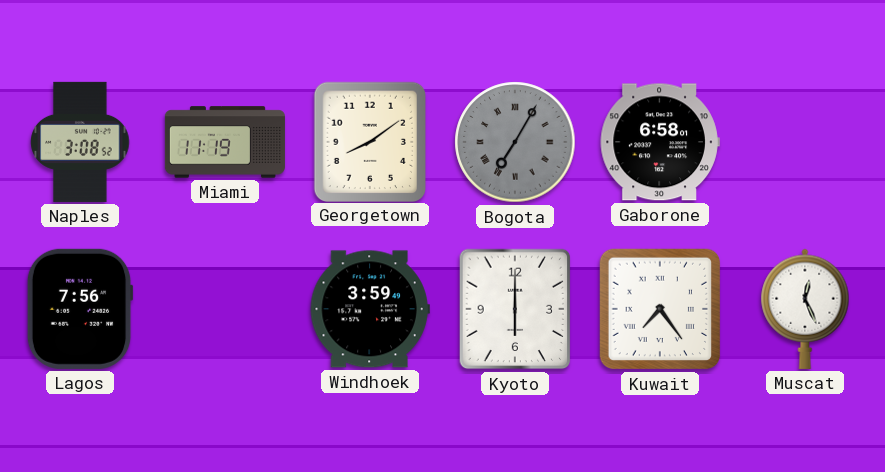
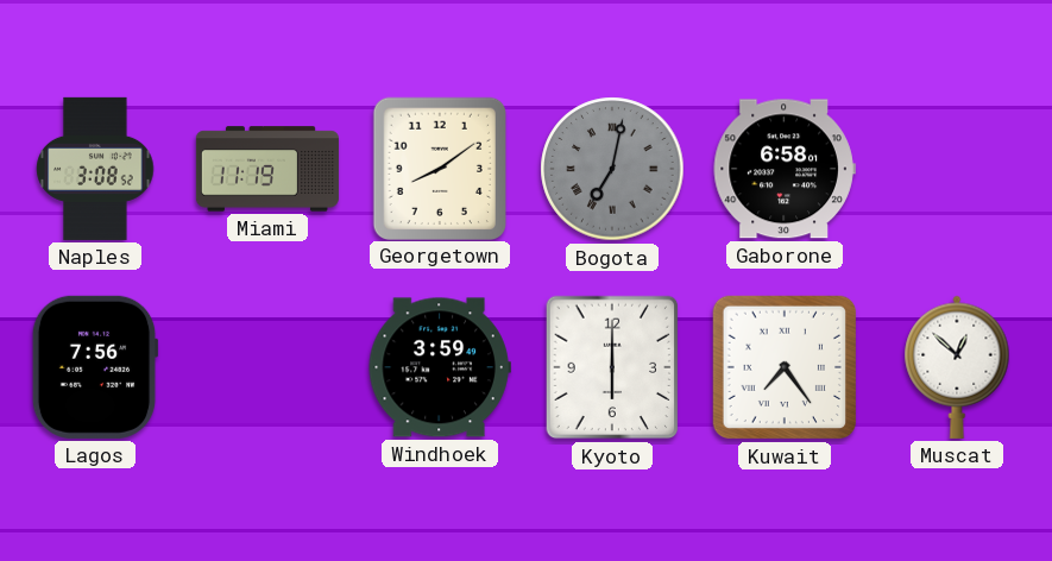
Bogota: 7:05 -> 7:02 (612, 169)
Muscat: 12:26 -> 12:52 (957, 367)
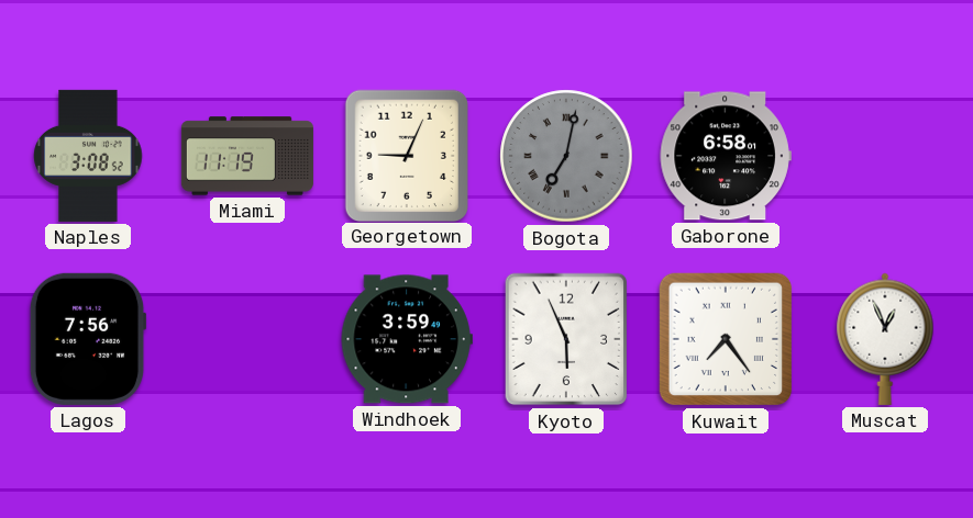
Georgetown: 8:09 -> 9:04 (406, 155)
Kyoto: 6:00 -> 5:56 (566, 339)
Muscat: 12:52 -> 12:56 (885, 339)
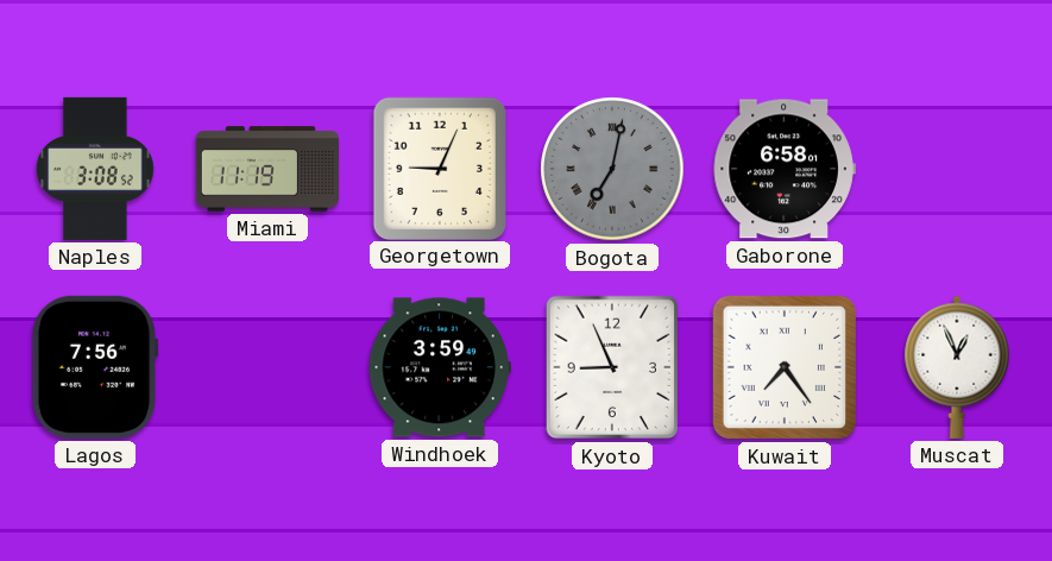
Kyoto: 5:56 -> 8:56 (612, 367)
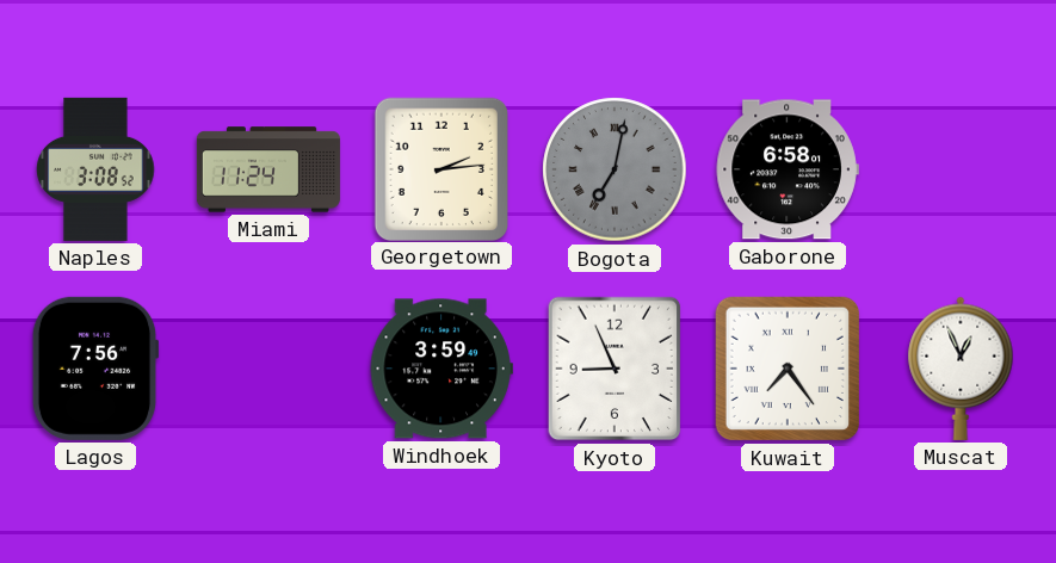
Miami: 11:19 -> 11:24 (268, 169)
Georgetown: 9:04 -> 2:14 (440, 168)
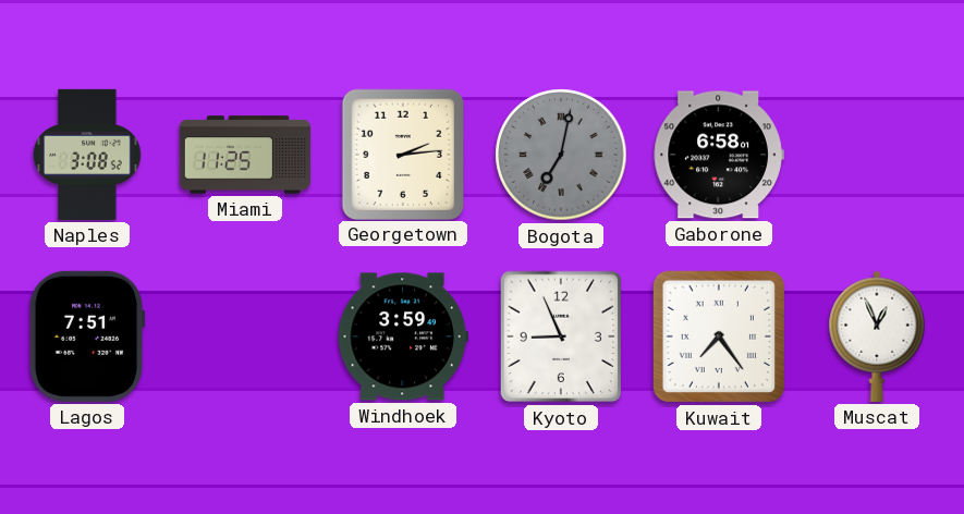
Miami: 11:24 -> 11:25 (245, 155)
Lagos: 7:56 -> 7:51 (87, 336)
